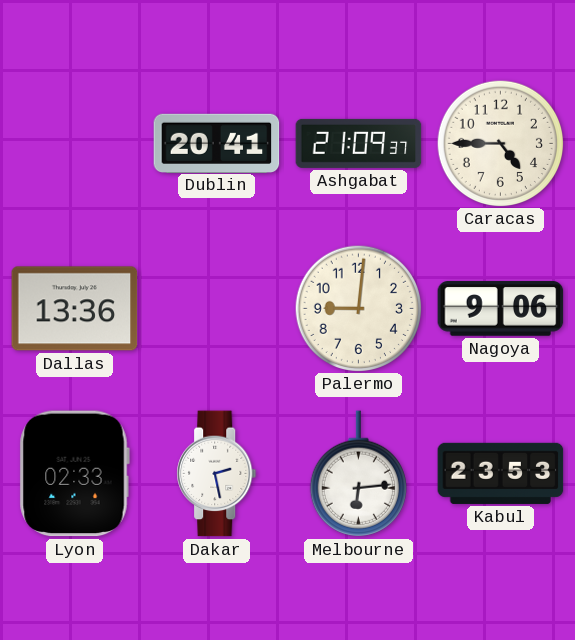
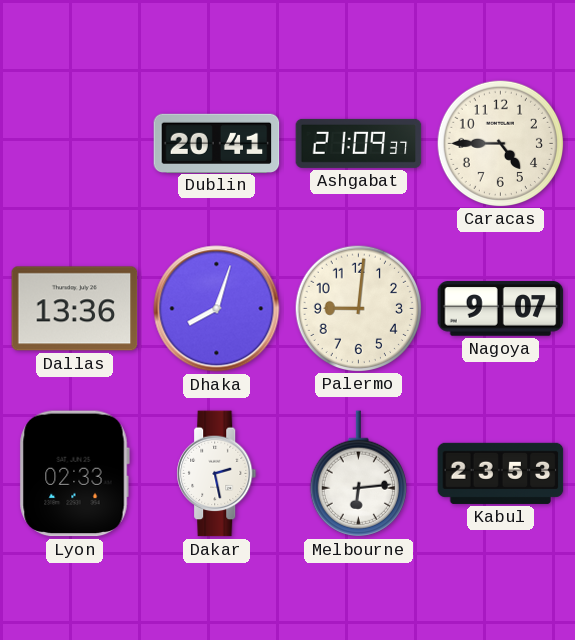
Dhaka: none -> 8:03 (217, 309)
Nagoya: 9:06 -> 9:07 (501, 309)
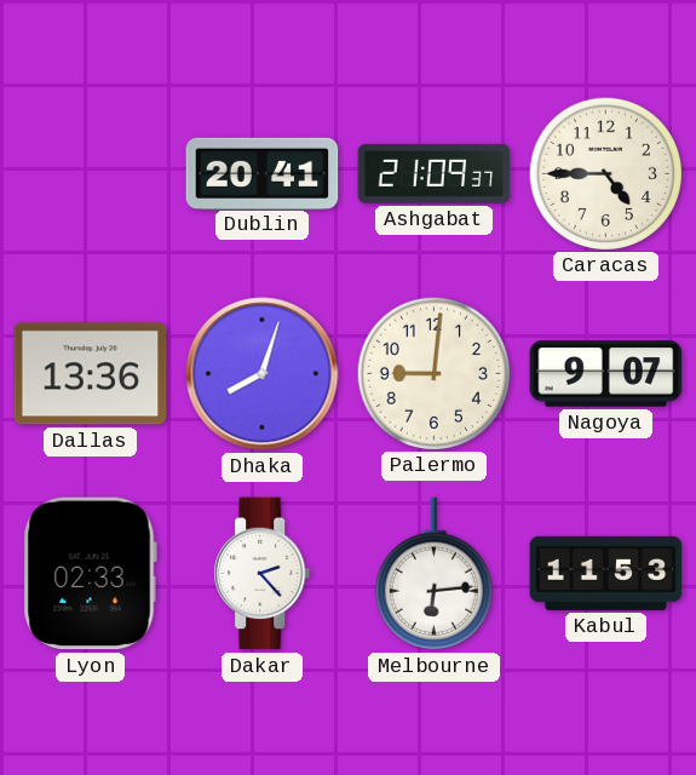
Dakar: 2:28 -> 2:23 (263, 574)
Kabul: 23:53 -> 11:53 (606, 573)
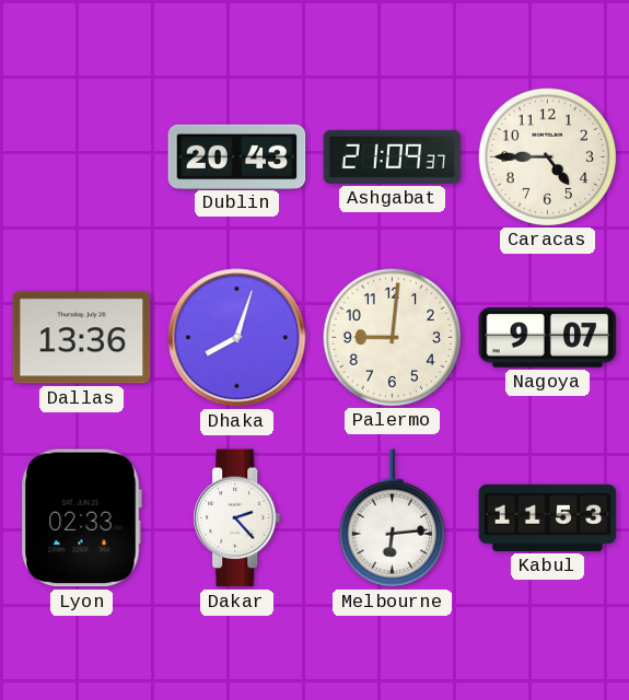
Dublin: 20:41 -> 20:43 (237, 156)
